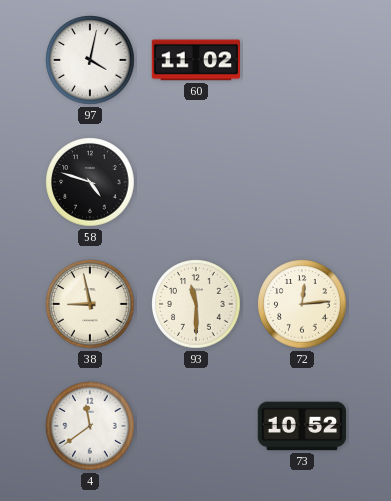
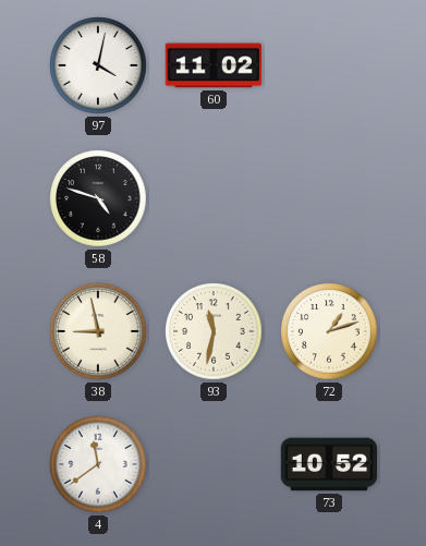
93: 11:30 -> 11:32 (214, 331)
72: 12:14 -> 1:12 (329, 331)
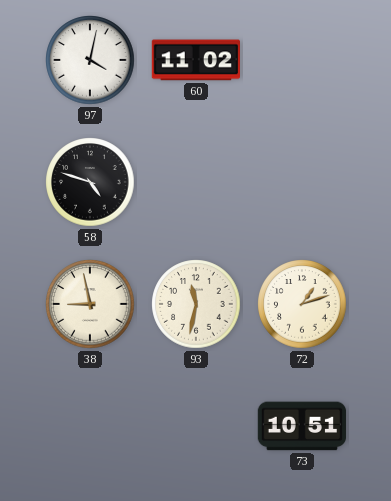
4: 11:39 -> none (98, 464)
73: 10:52 -> 10:51 (302, 426)
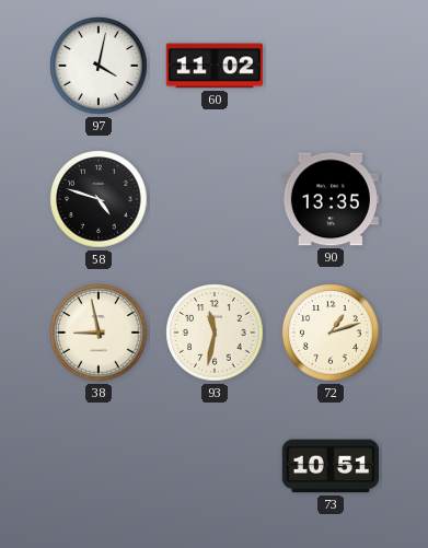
90: none -> 13:35 (329, 199)
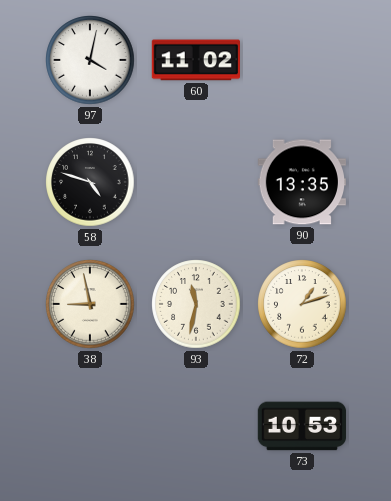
73: 10:51 -> 10:53 (302, 426)
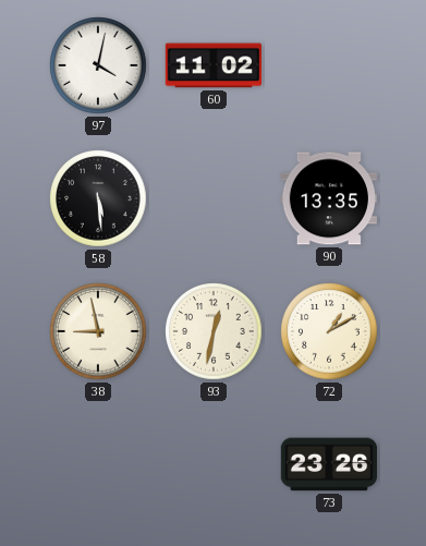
58: 4:48 -> 5:29 (98, 198)
93: 11:32 -> 12:32 (214, 331)
72: 1:12 -> 1:10 (329, 331)
73: 10:53 -> 23:26 (329, 464)
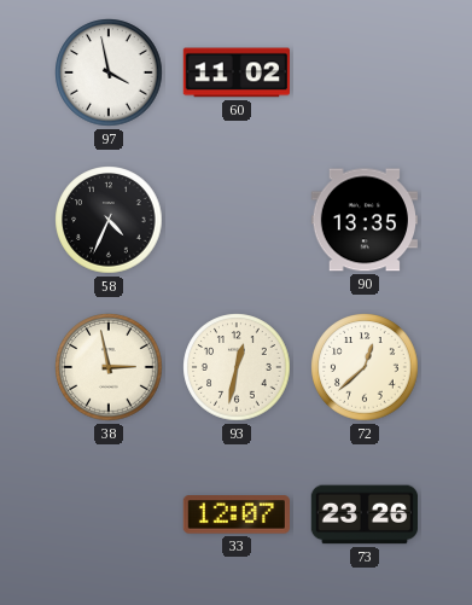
97: 4:02 -> 3:58 (109, 72)
58: 5:29 -> 4:34 (109, 220)
38: 8:58 -> 2:58 (109, 367)
72: 1:10 -> 12:38 (365, 367)
33: none -> 12:07 (235, 514)
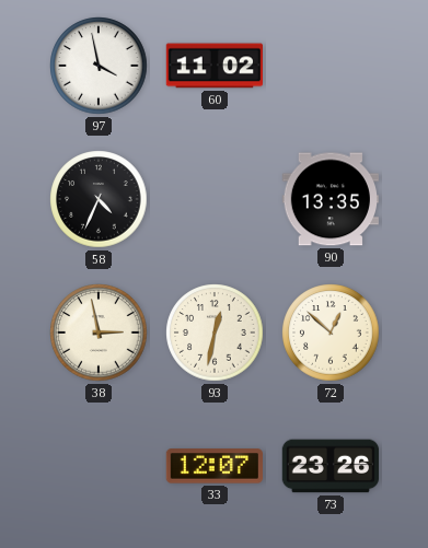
72: 12:38 -> 12:52 (331, 333)
